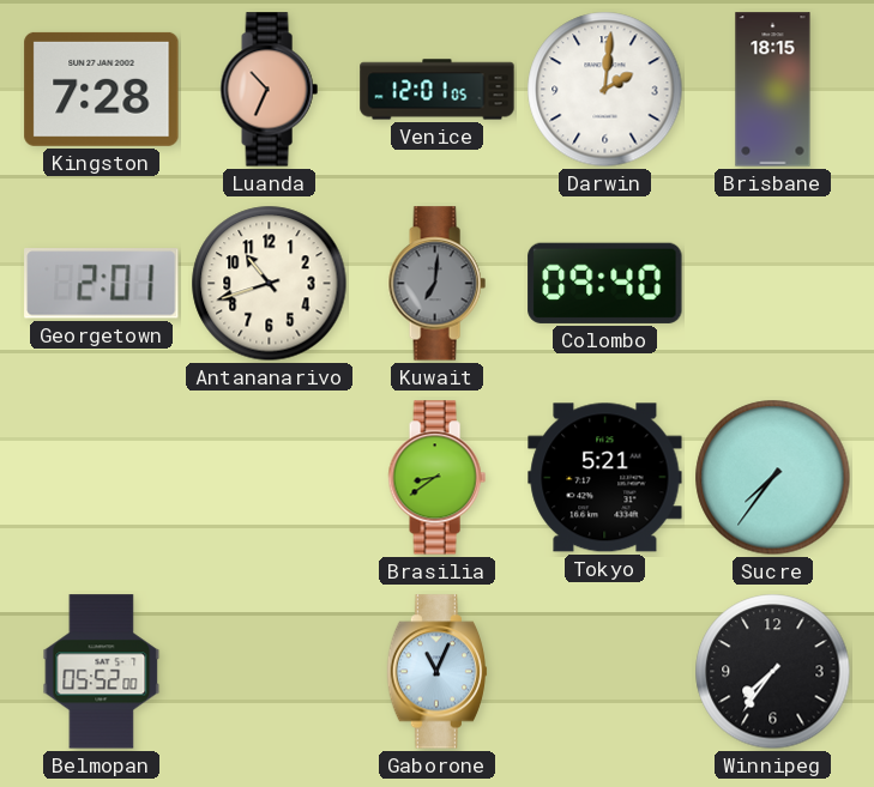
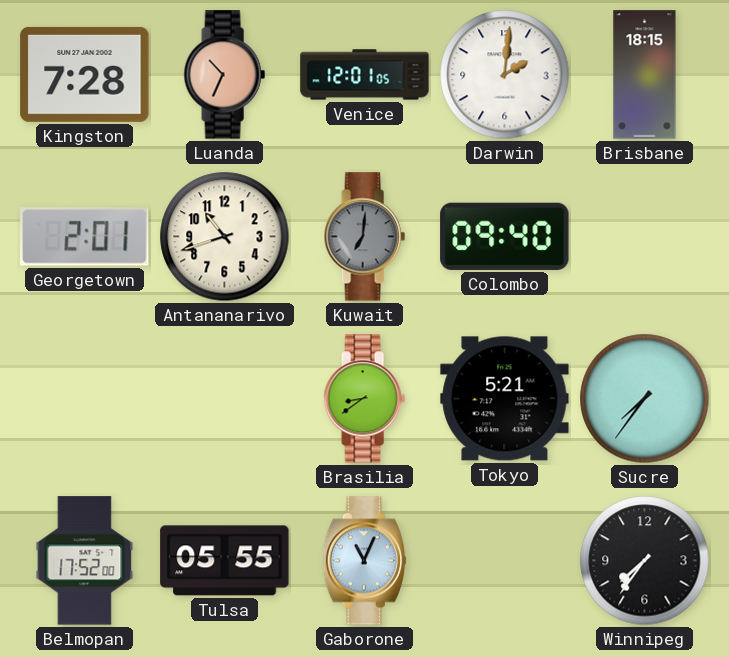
Belmopan: 05:52 -> 17:52 (85, 561)
Tulsa: none -> 05:55 (225, 561)
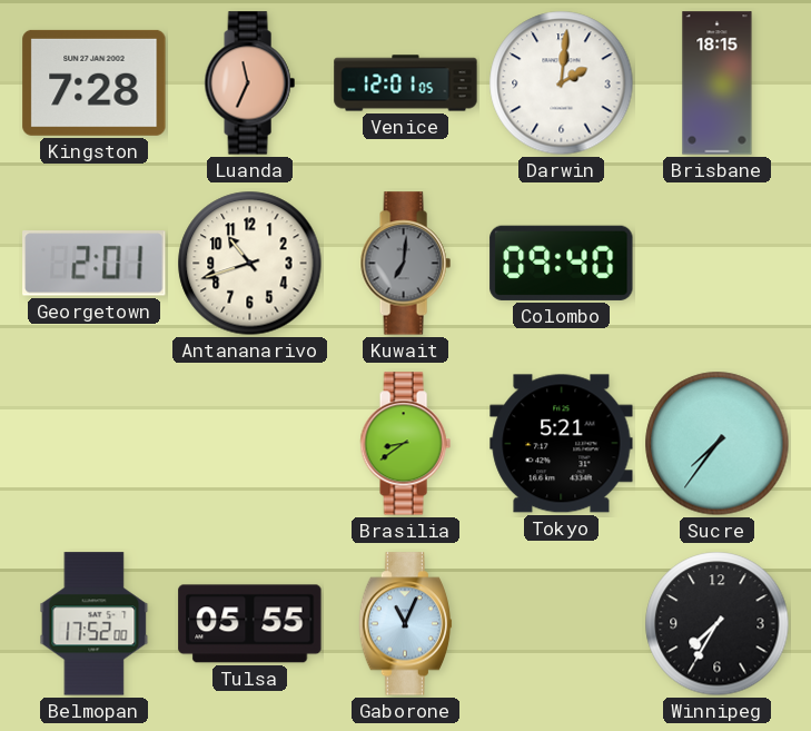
Luanda: 10:34 -> 11:34 (249, 83)
Winnipeg: 7:36 -> 7:35 (718, 624)
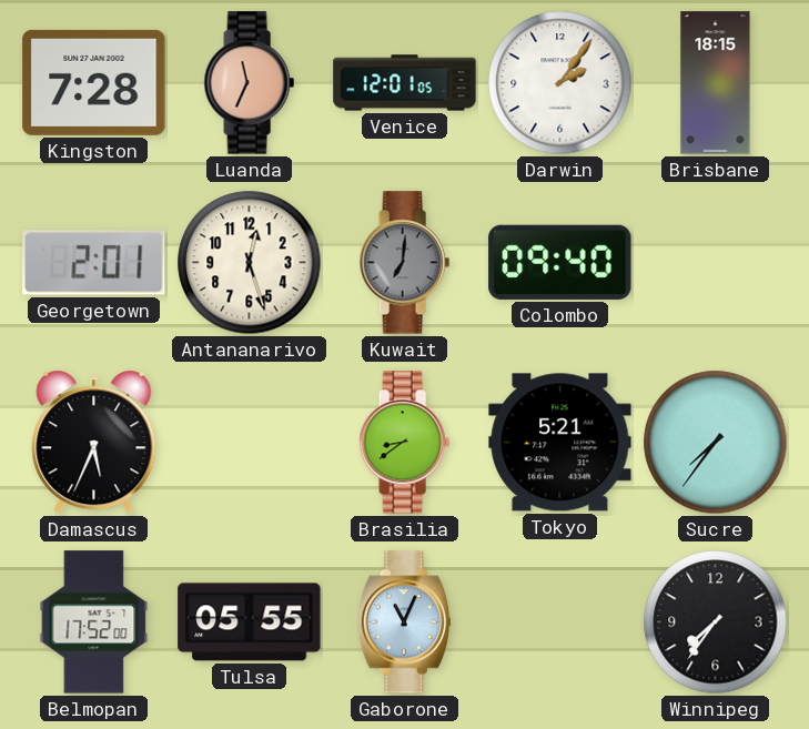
Darwin: 2:01 -> 2:06 (560, 83)
Antananarivo: 10:42 -> 12:27 (250, 263)
Damascus: none -> 5:34 (94, 443)
Winnipeg: 7:35 -> 7:36 (716, 622)
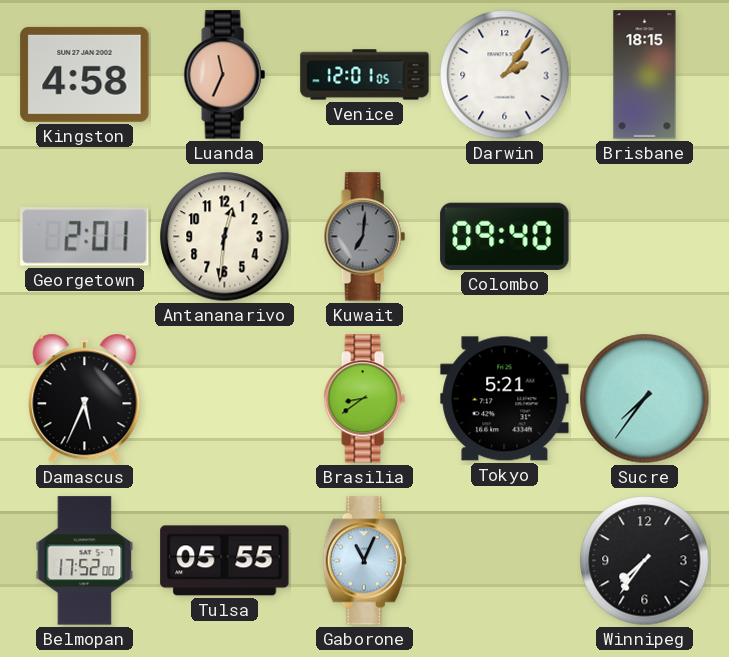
Kingston: 7:28 -> 4:58 (85, 74)
Antananarivo: 12:27 -> 12:31 (225, 237)
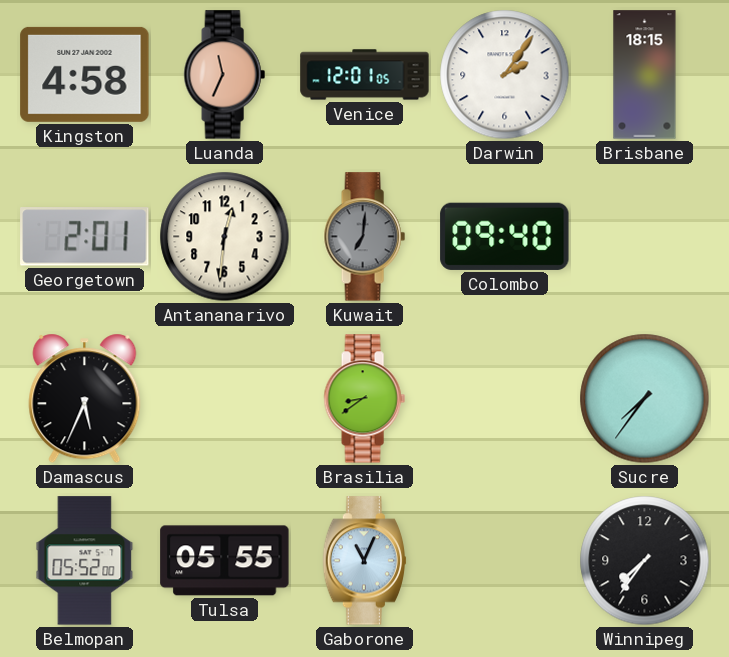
Tokyo: 5:21 -> none (505, 399)
Belmopan: 17:52 -> 05:52 (85, 561)
